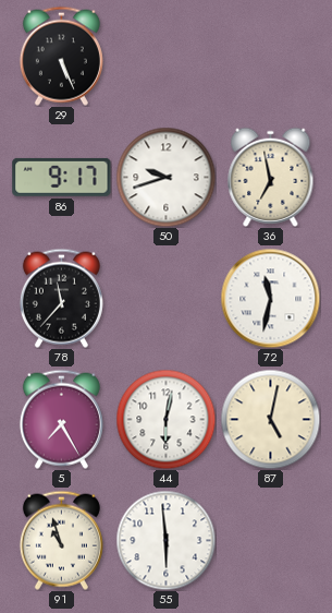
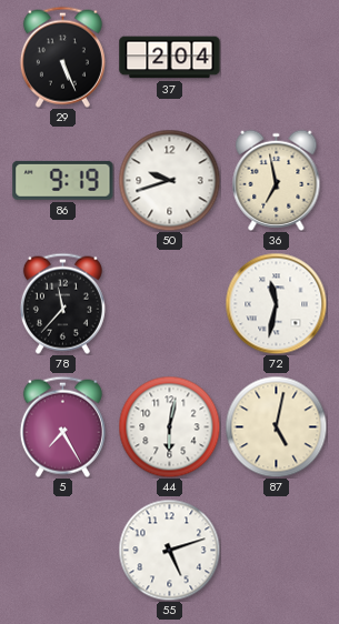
37: none -> 2:04 (170, 58)
86: 9:17 -> 9:19 (63, 180)
91: 10:57 -> none (61, 540)
55: 5:59 -> 5:12 (169, 550)
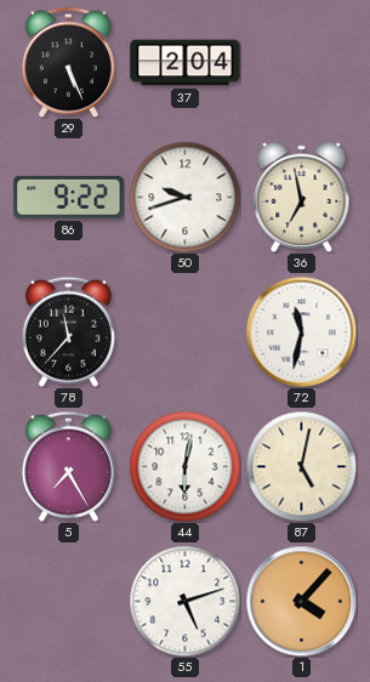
86: 9:19 -> 9:22 (69, 197)
1: none -> 4:07 (301, 601)
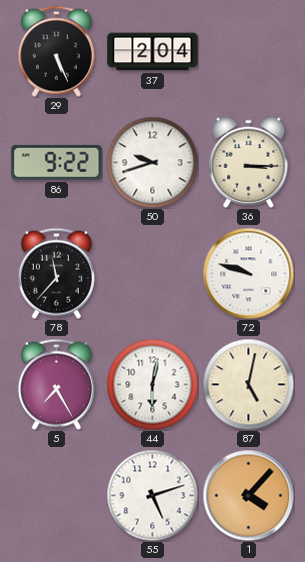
36: 6:58 -> 3:15 (249, 162)
72: 11:32 -> 9:48 (248, 273)
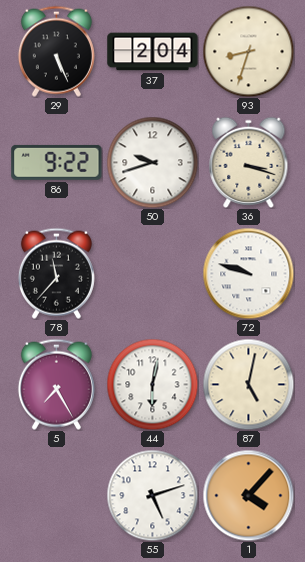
93: none -> 8:33 (248, 51)
36: 3:15 -> 3:18 (249, 162)
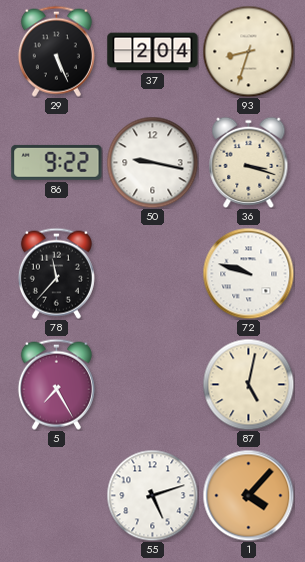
50: 9:42 -> 9:17 (152, 162)
44: 6:02 -> none (152, 384)
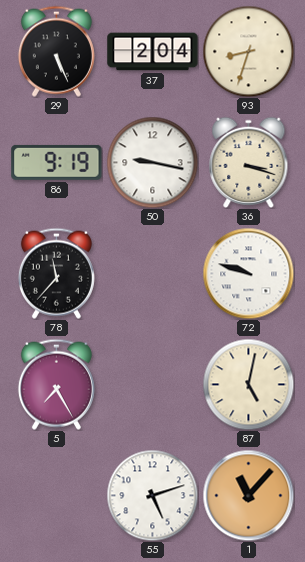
86: 9:22 -> 9:19 (57, 162)
1: 4:07 -> 11:07 (248, 495)
